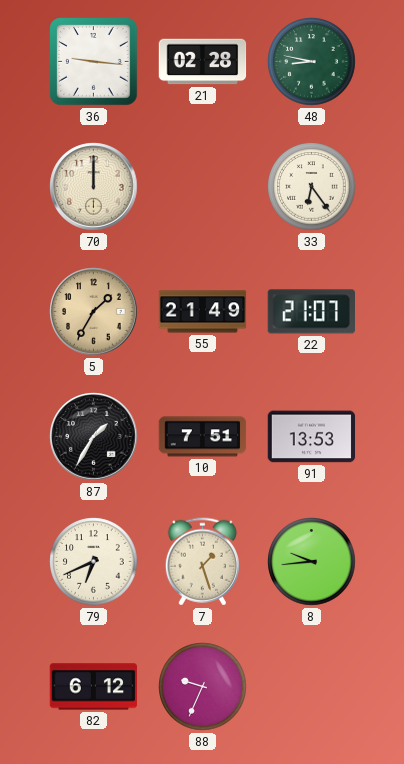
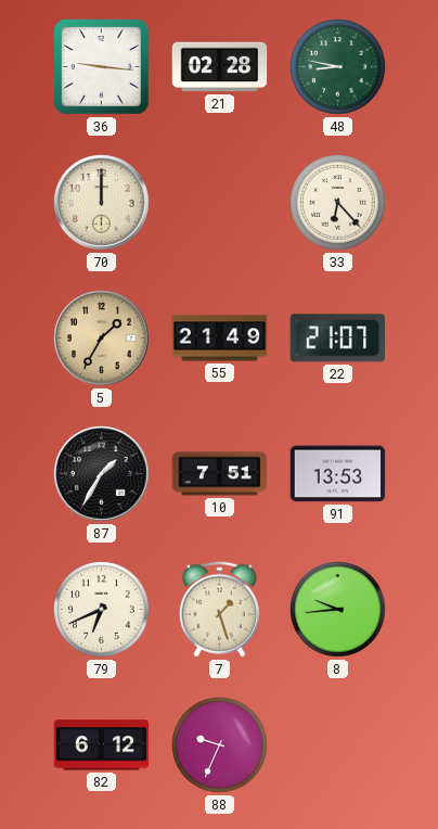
33: 6:24 -> 6:23 (338, 203)
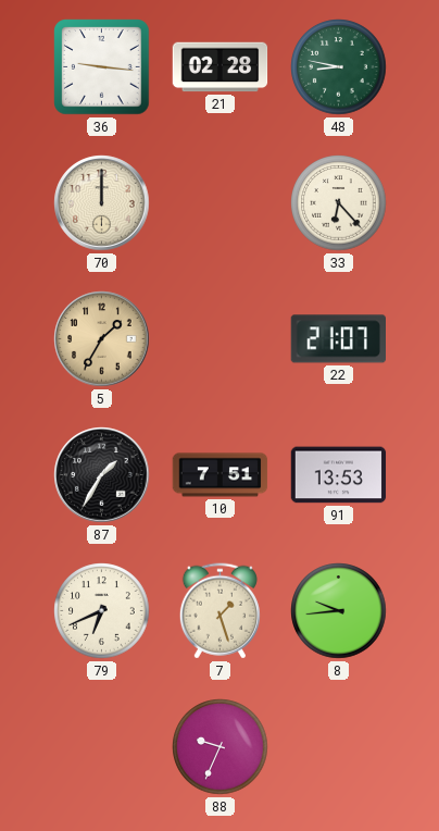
55: 21:49 -> none (220, 339)
82: 6:12 -> none (102, 745)
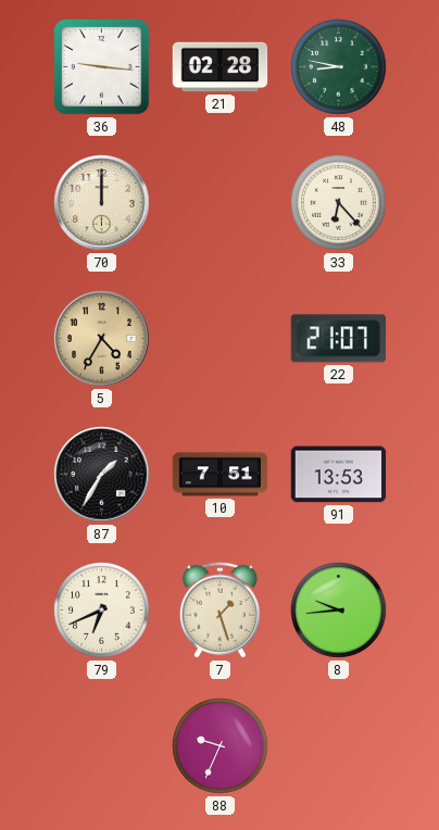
5: 1:35 -> 4:35 (102, 339)
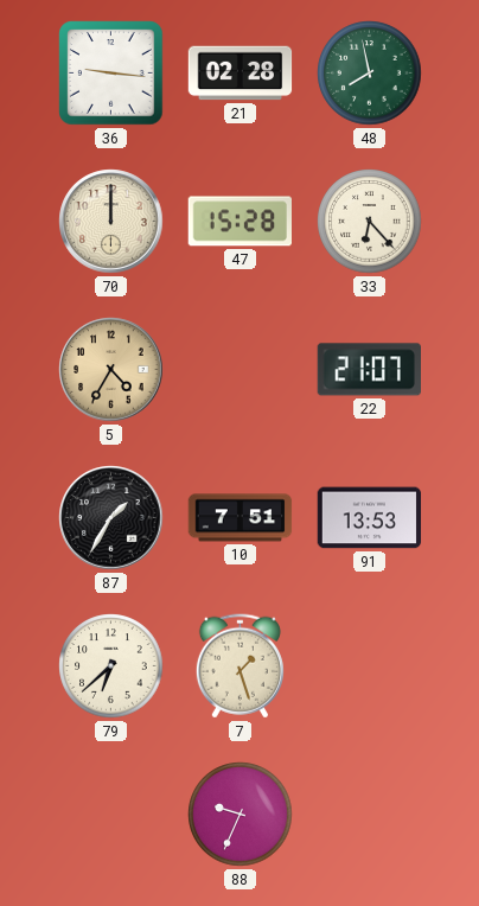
48: 8:47 -> 7:58 (370, 74)
47: none -> 15:28 (241, 222)
79: 6:41 -> 6:38 (111, 666)
8: 9:44 -> none (339, 611)
